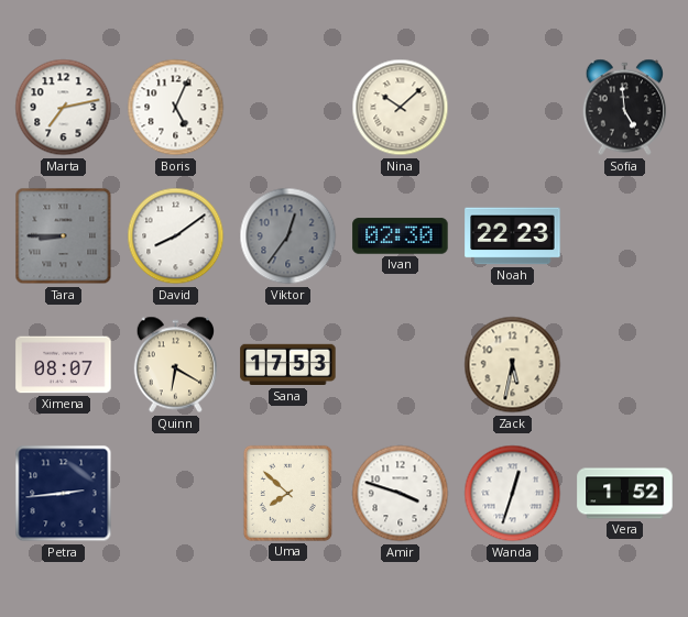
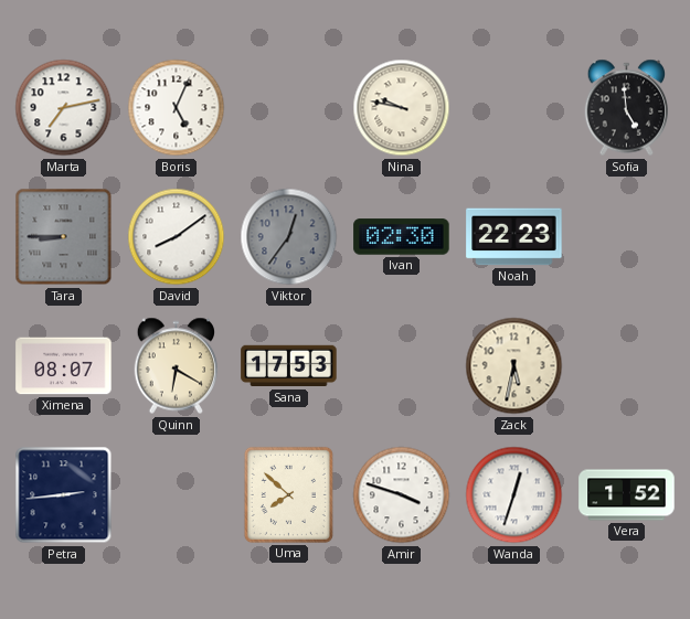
Nina: 10:08 -> 9:47 (402, 108)
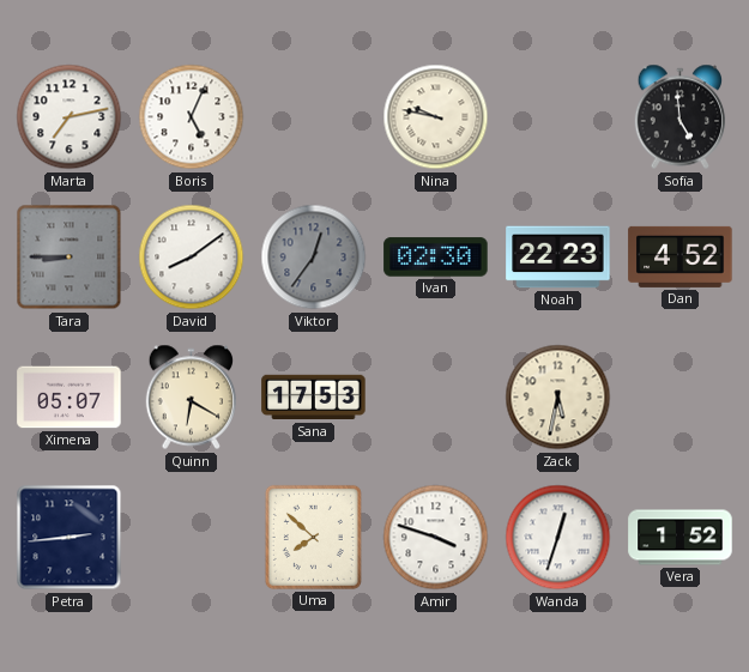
Dan: none -> 4:52 (681, 256)
Ximena: 08:07 -> 05:07 (70, 398)
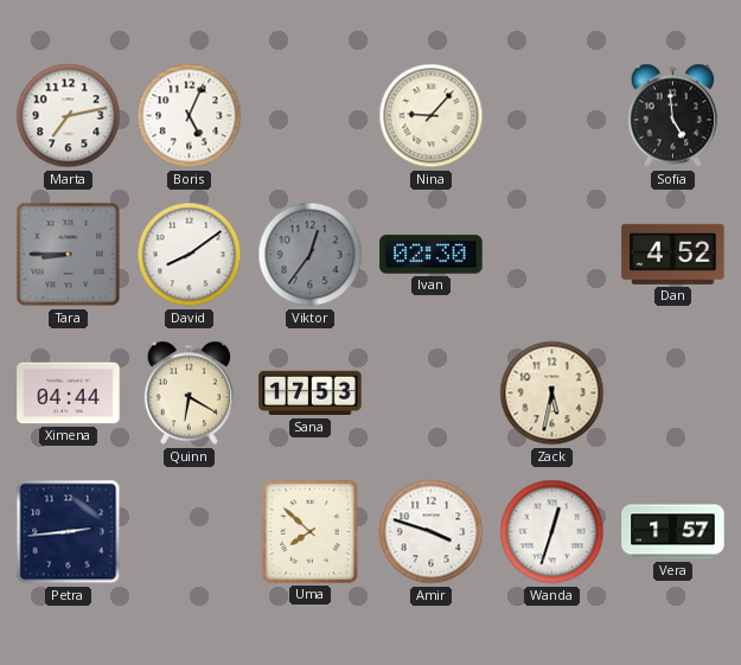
Nina: 9:47 -> 9:07 (432, 116)
Noah: 22:23 -> none (558, 258)
Ximena: 05:07 -> 04:44 (69, 394)
Vera: 1:52 -> 1:57 (673, 532)
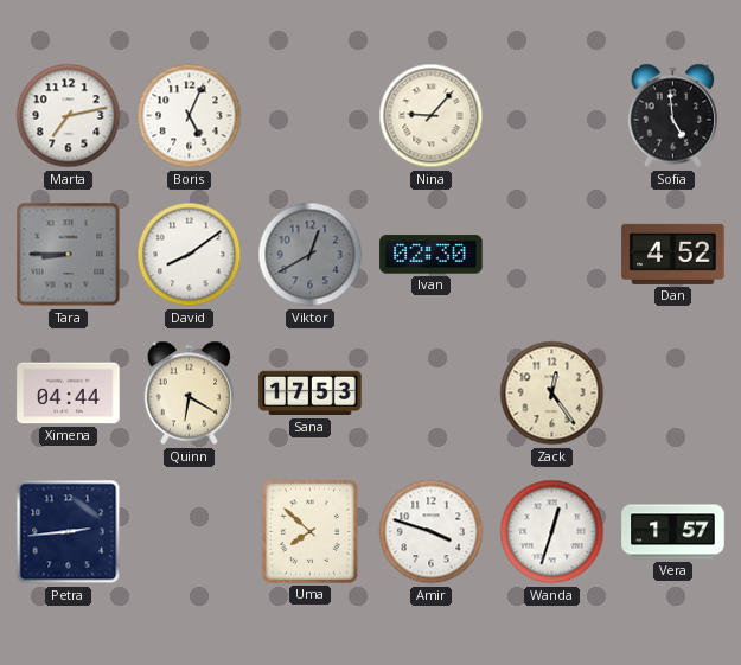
Viktor: 12:36 -> 12:40 (311, 255)
Zack: 5:32 -> 12:24 (552, 394)
